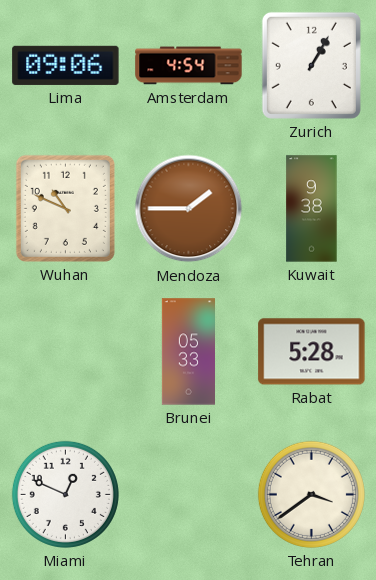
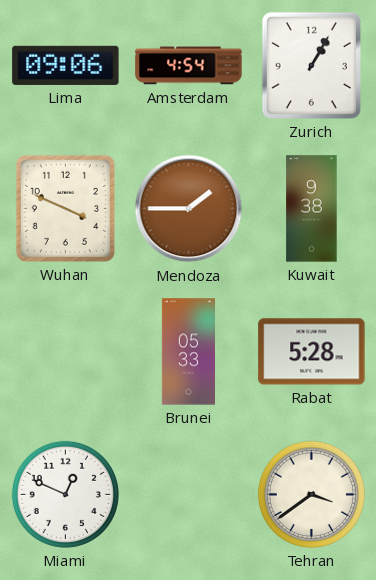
Wuhan: 10:49 -> 3:49 (65, 208)
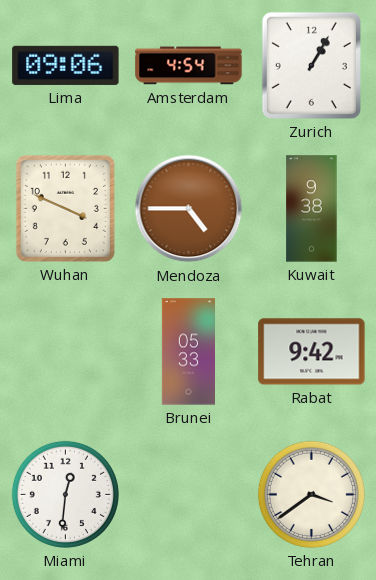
Mendoza: 1:45 -> 4:45 (189, 209)
Rabat: 5:28 -> 9:42 (312, 352)
Miami: 12:49 -> 12:31 (65, 494)
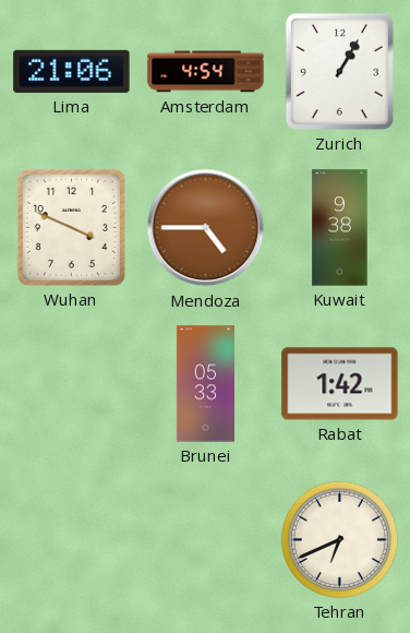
Lima: 09:06 -> 21:06 (72, 71)
Rabat: 9:42 -> 1:42 (340, 384)
Miami: 12:31 -> none (65, 494)
Tehran: 3:39 -> 6:41 (339, 539)
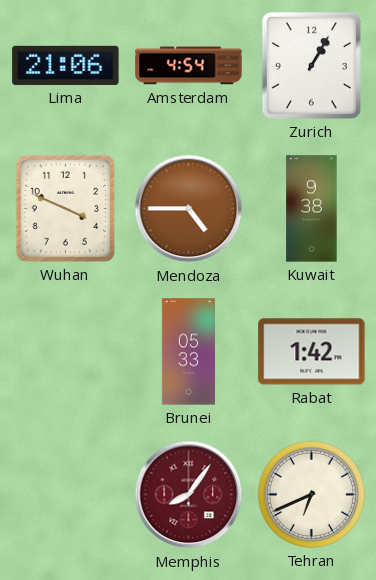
Memphis: none -> 8:06 (189, 495)
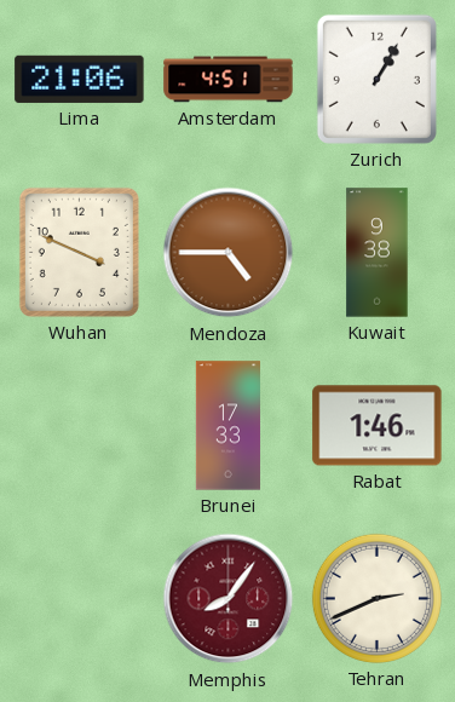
Amsterdam: 4:54 -> 4:51 (229, 80)
Brunei: 05:33 -> 17:33 (227, 426)
Rabat: 1:42 -> 1:46 (378, 426)
Tehran: 6:41 -> 2:41 (376, 598)
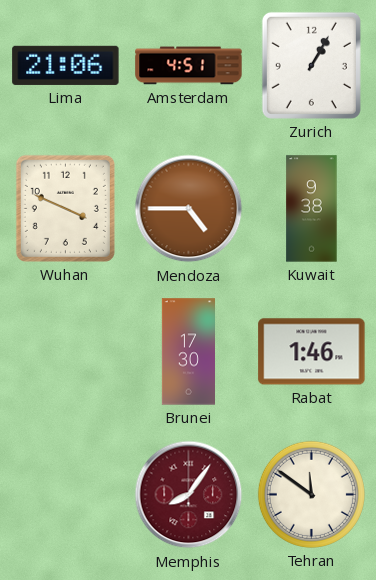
Brunei: 17:33 -> 17:30 (188, 352)
Tehran: 2:41 -> 11:51 (311, 494)
